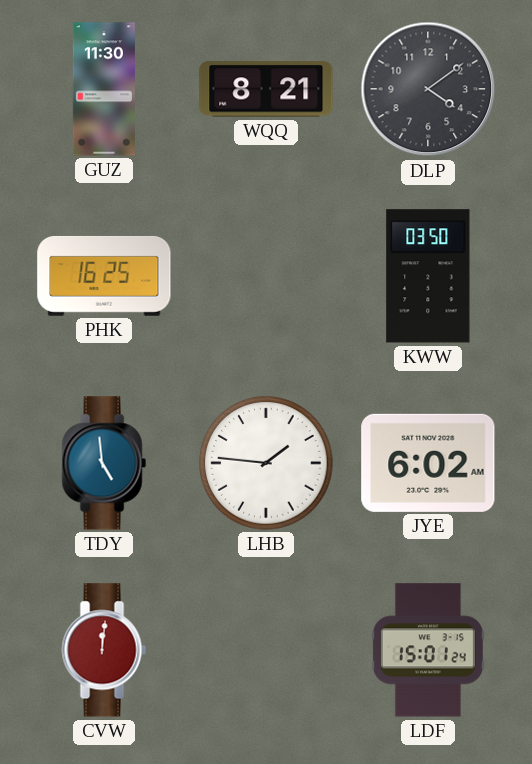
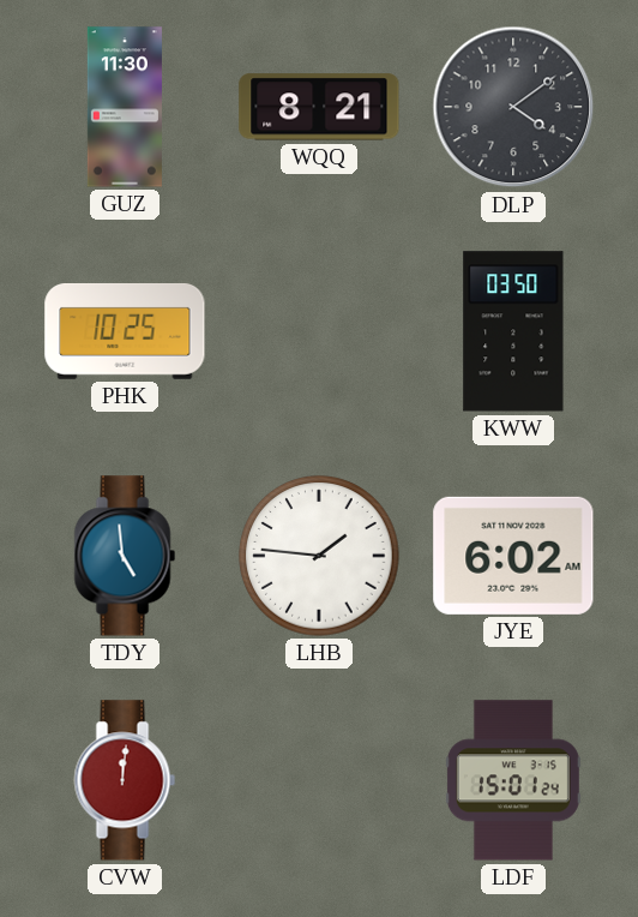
PHK: 16:25 -> 10:25 (125, 331)
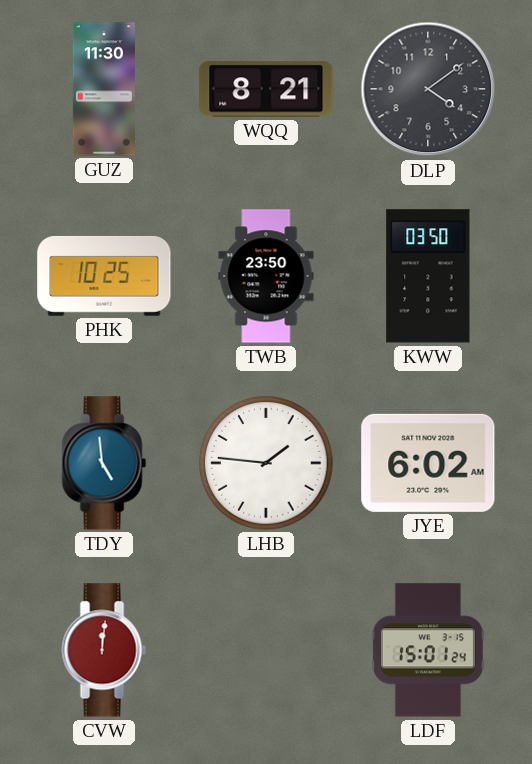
TWB: none -> 23:50 (266, 276)
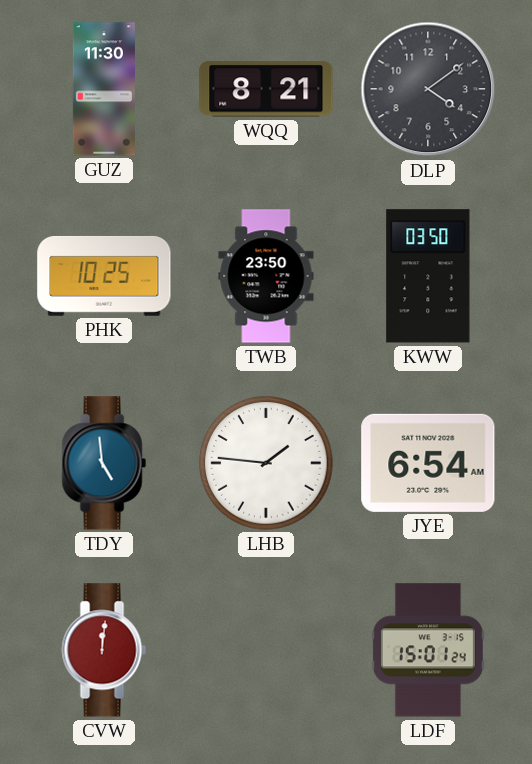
JYE: 6:02 -> 6:54 (428, 463)
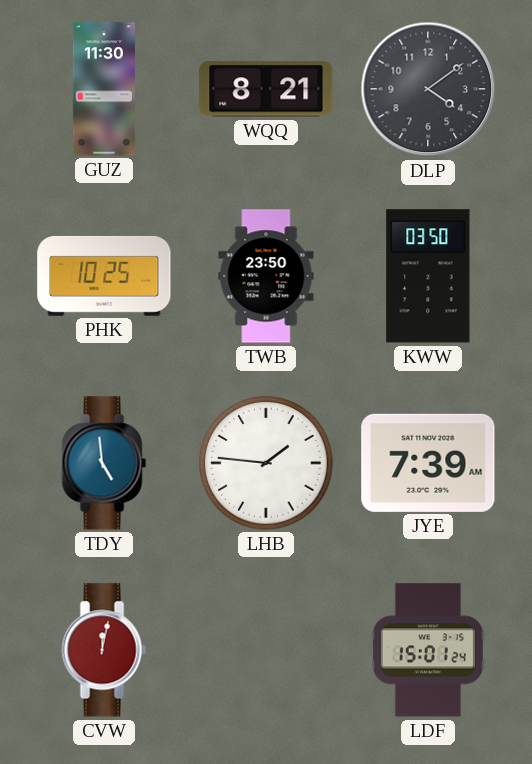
JYE: 6:54 -> 7:39 (428, 463)
CVW: 12:01 -> 12:02 (104, 650)
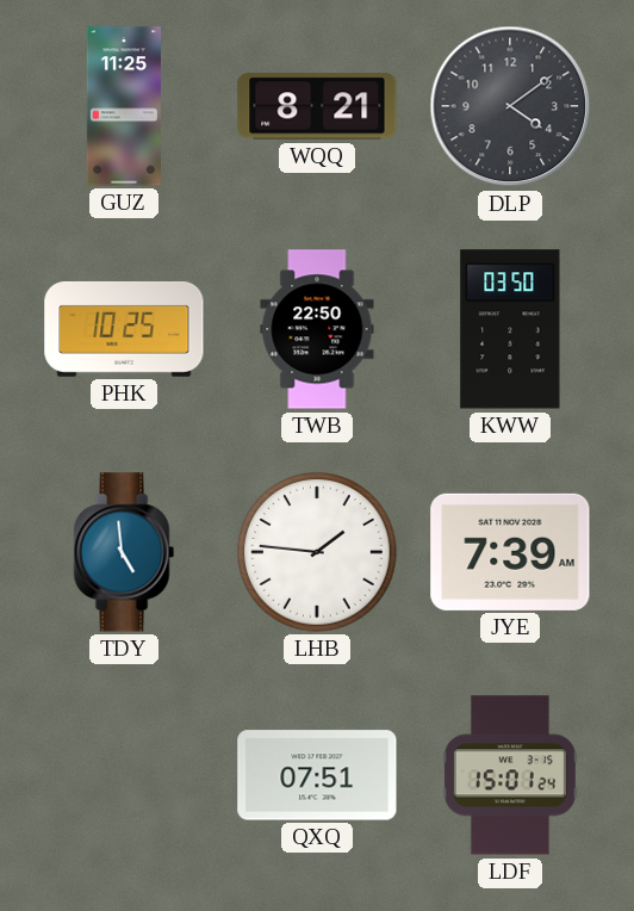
GUZ: 11:30 -> 11:25 (124, 106)
TWB: 23:50 -> 22:50 (317, 329)
CVW: 12:02 -> none (104, 650)
QXQ: none -> 07:51 (317, 775)
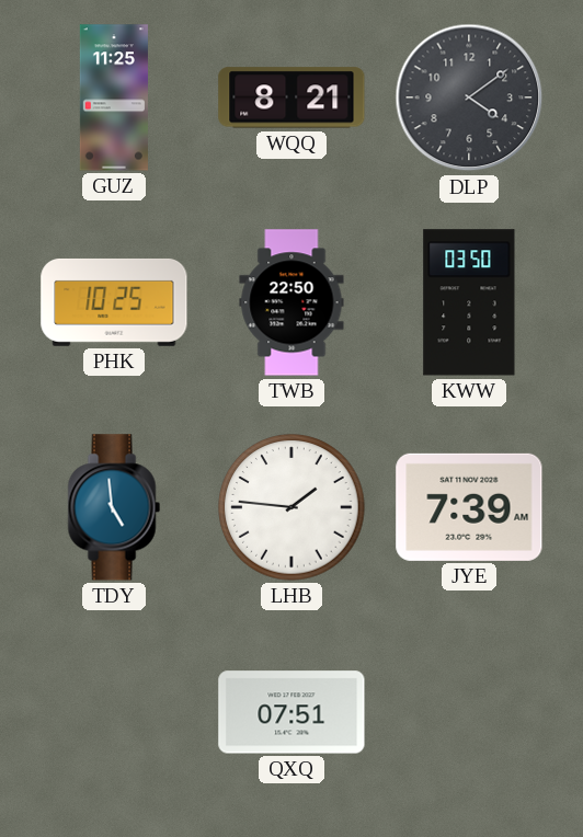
LDF: 15:01 -> none (510, 775)
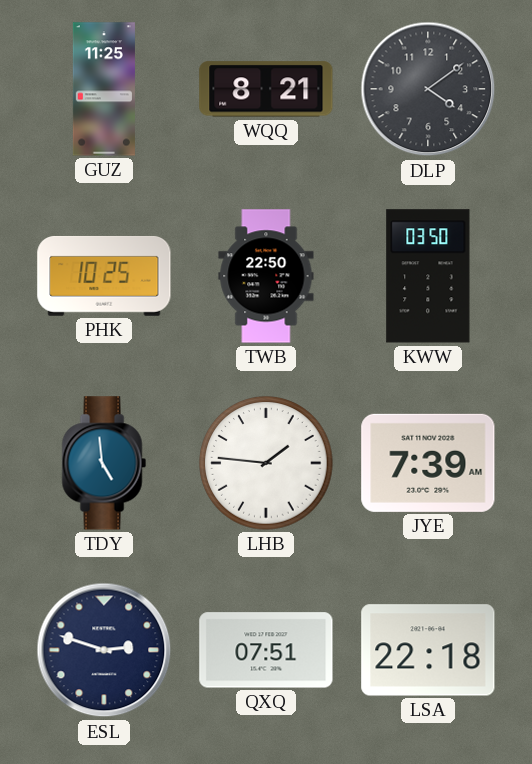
ESL: none -> 2:48 (104, 650)
LSA: none -> 22:18 (428, 650)
